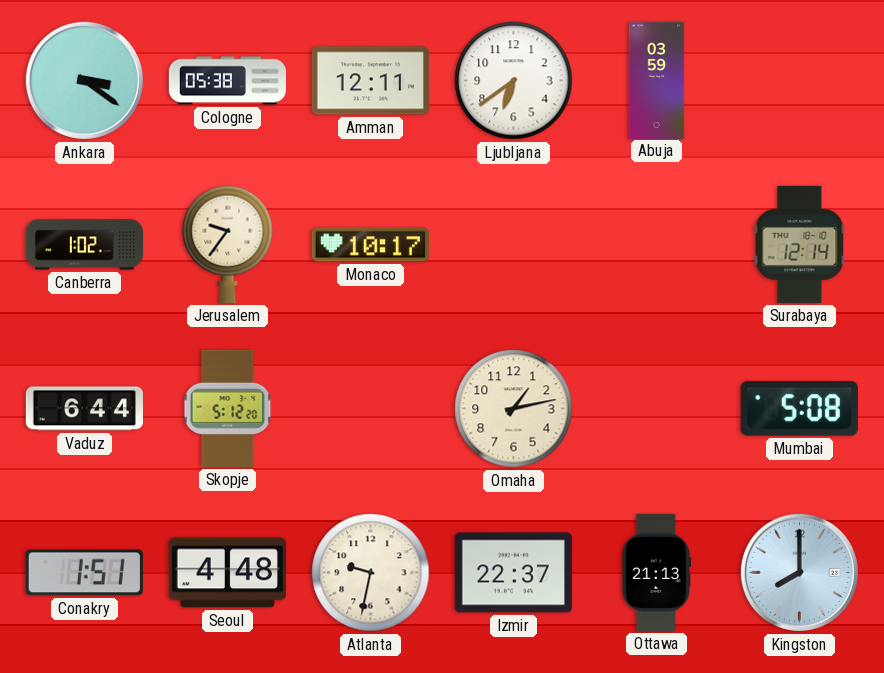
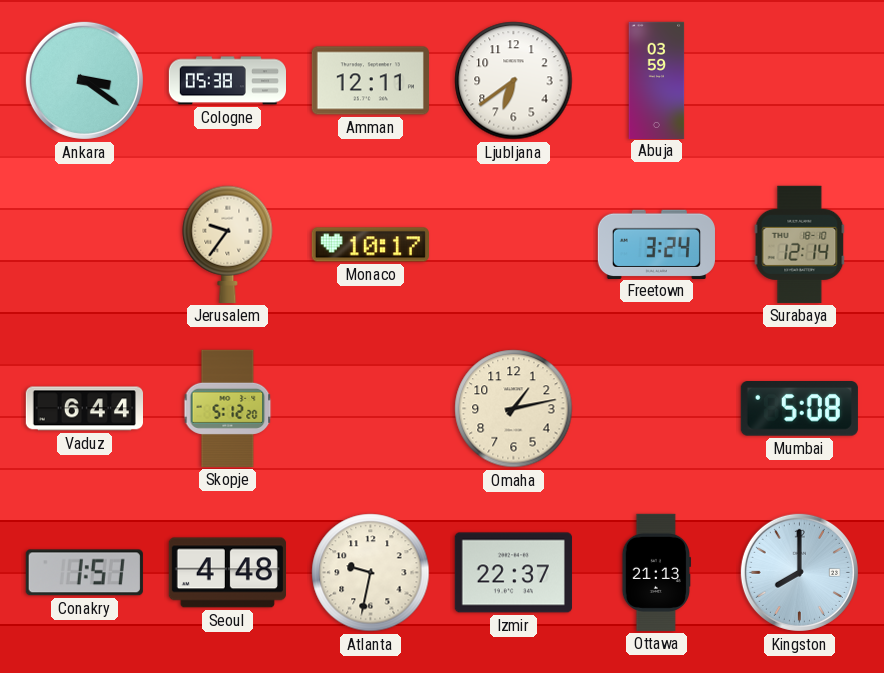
Canberra: 1:02 -> none (84, 245)
Freetown: none -> 3:24 (656, 244)
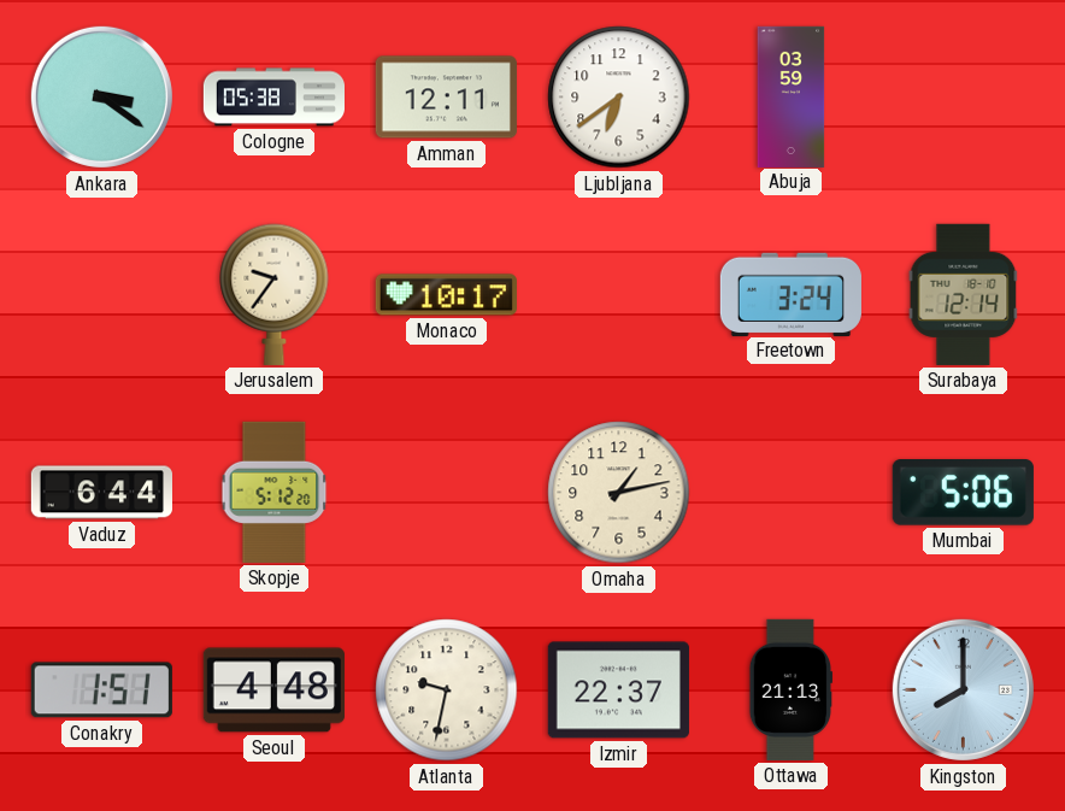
Mumbai: 5:08 -> 5:06 (963, 493)
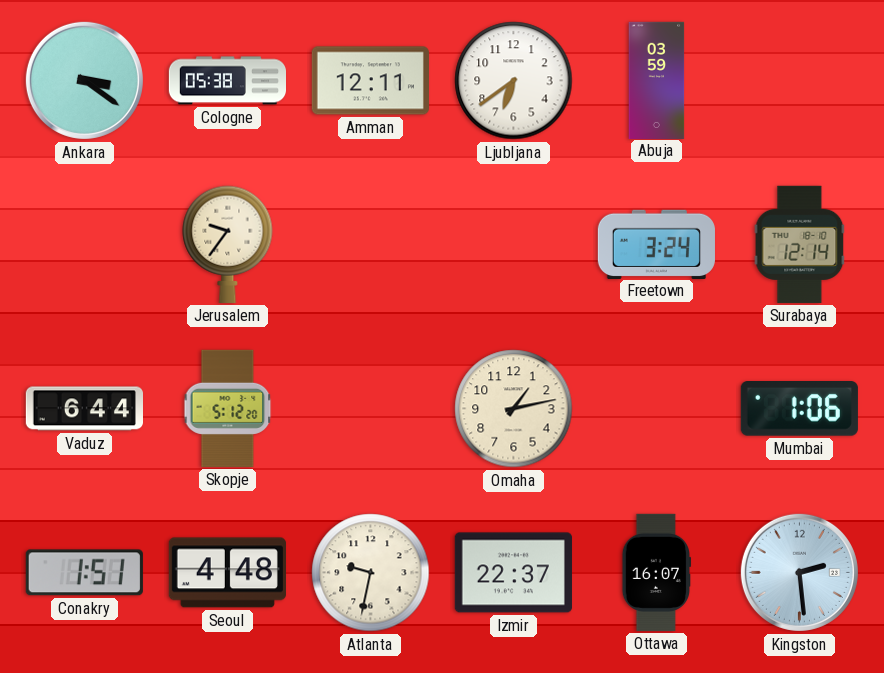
Monaco: 10:17 -> none (446, 295)
Mumbai: 5:06 -> 1:06 (799, 409)
Ottawa: 21:13 -> 16:07 (656, 572)
Kingston: 8:00 -> 2:29 (799, 572)
